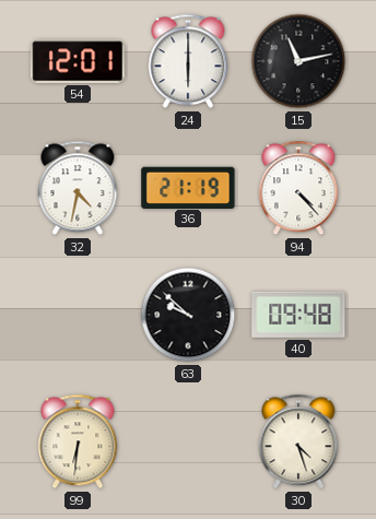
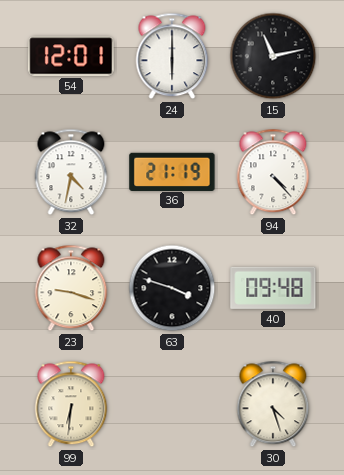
23: none -> 9:18 (71, 288)
63: 9:52 -> 3:48 (172, 288)
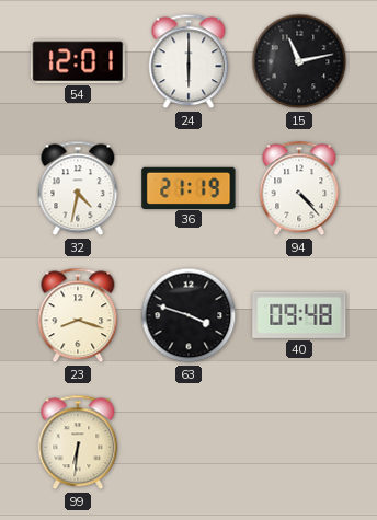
23: 9:18 -> 8:18 (78, 315)
30: 4:27 -> none (273, 404)
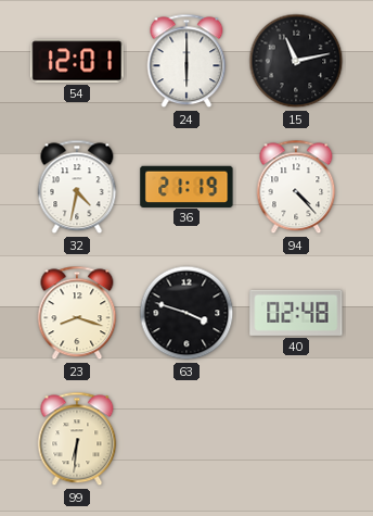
40: 09:48 -> 02:48 (296, 313)
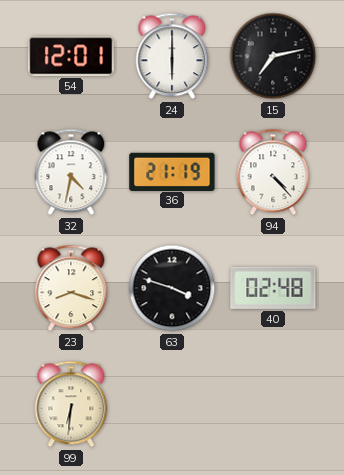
15: 11:13 -> 7:13 (273, 56)
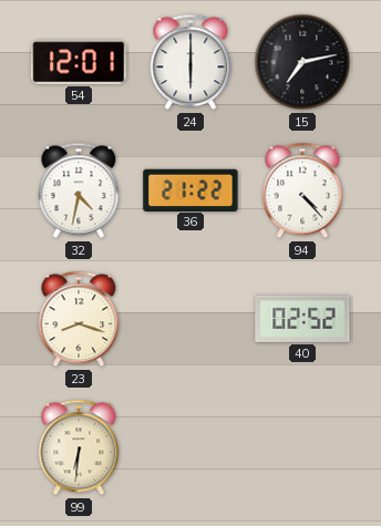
36: 21:19 -> 21:22 (190, 189)
63: 3:48 -> none (172, 288)
40: 02:48 -> 02:52 (302, 319)
